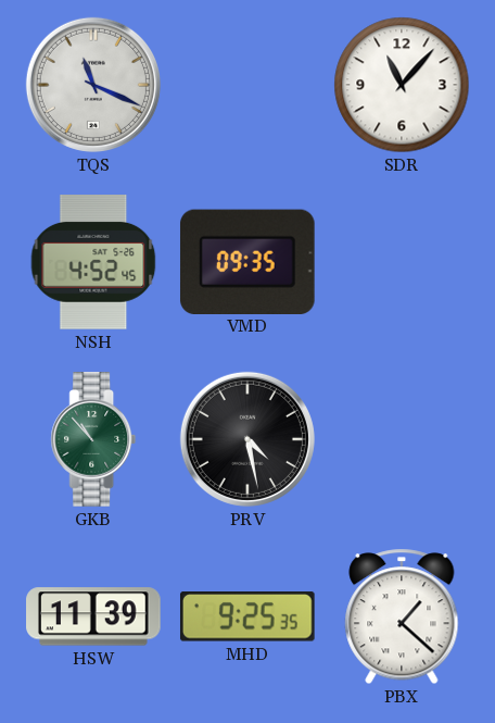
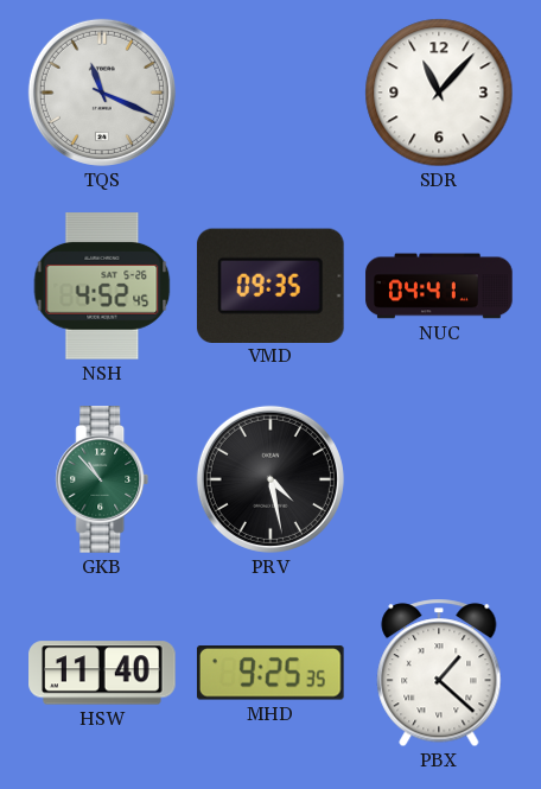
NUC: none -> 04:41 (439, 286)
HSW: 11:39 -> 11:40 (102, 673)
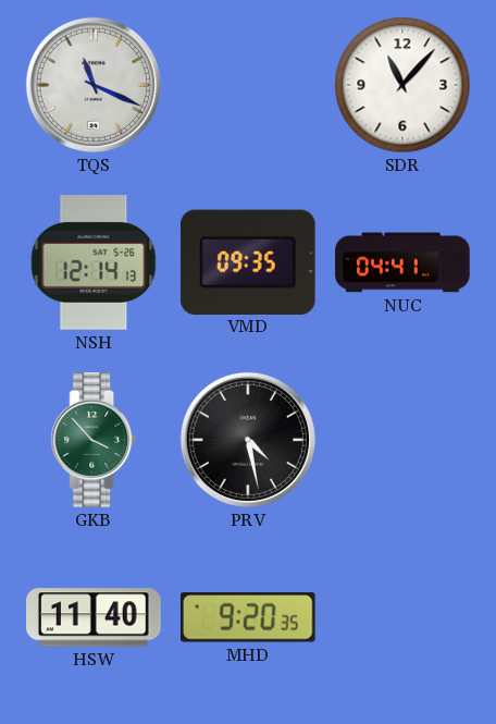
NSH: 4:52 -> 12:14 (94, 262)
GKB: 10:53 -> 3:53 (94, 440)
MHD: 9:25 -> 9:20 (248, 617)
PBX: 1:22 -> none (439, 673)
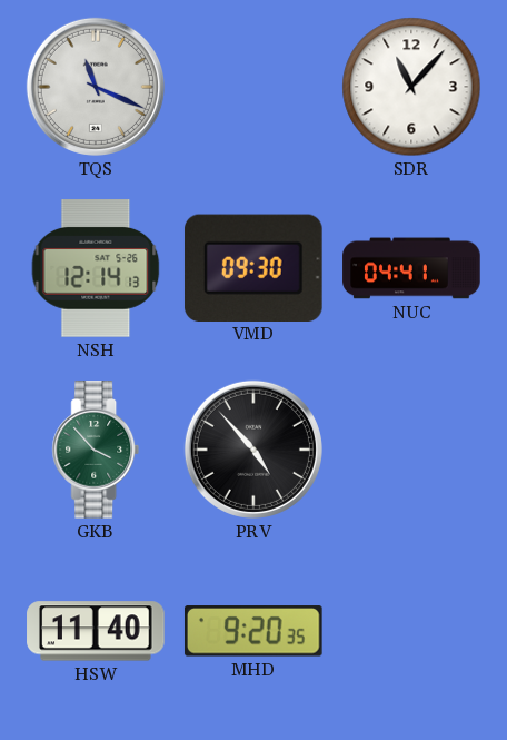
VMD: 09:35 -> 09:30 (254, 267)
PRV: 4:28 -> 4:53 (254, 450)
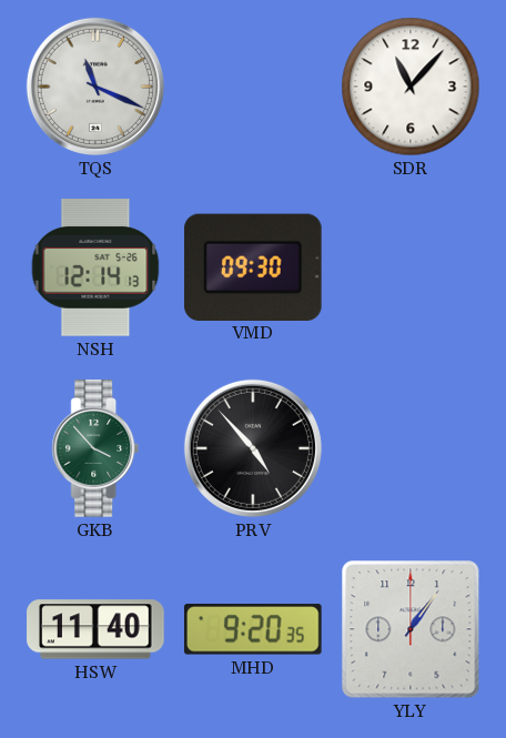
NUC: 04:41 -> none (411, 268)
YLY: none -> 1:06 (411, 629)
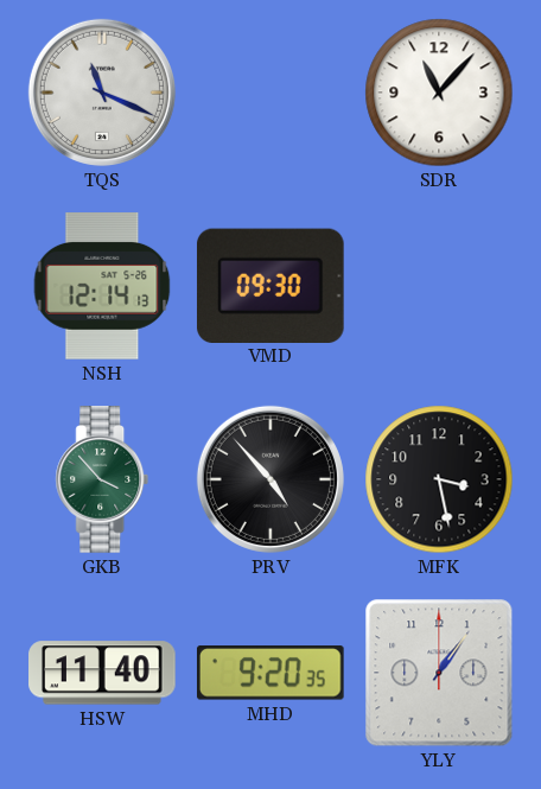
MFK: none -> 3:28 (439, 479)
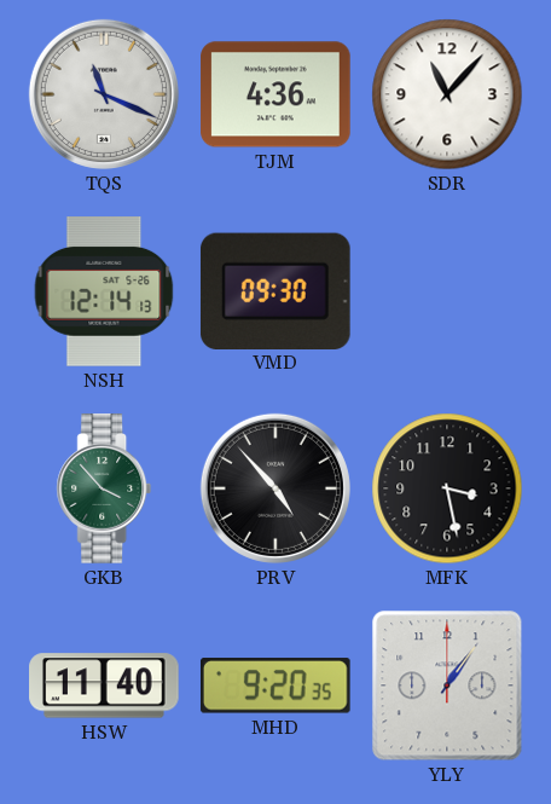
TJM: none -> 4:36 (275, 94)
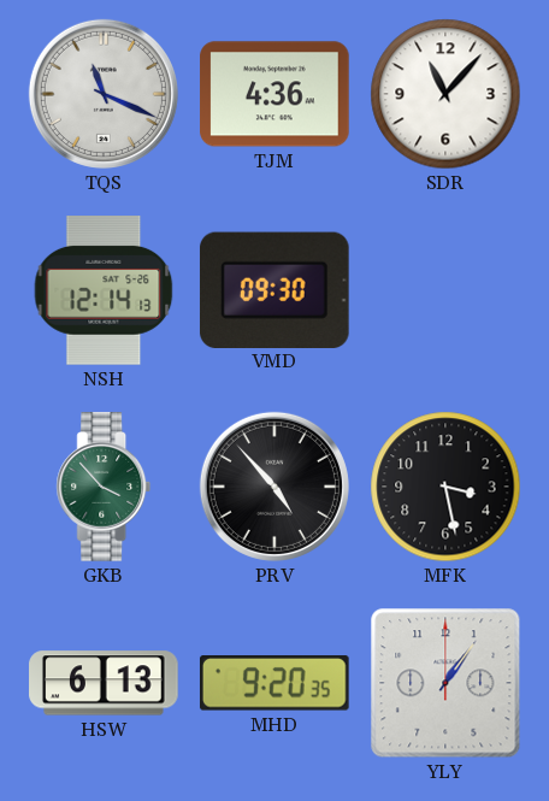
HSW: 11:40 -> 6:13 (104, 683)
